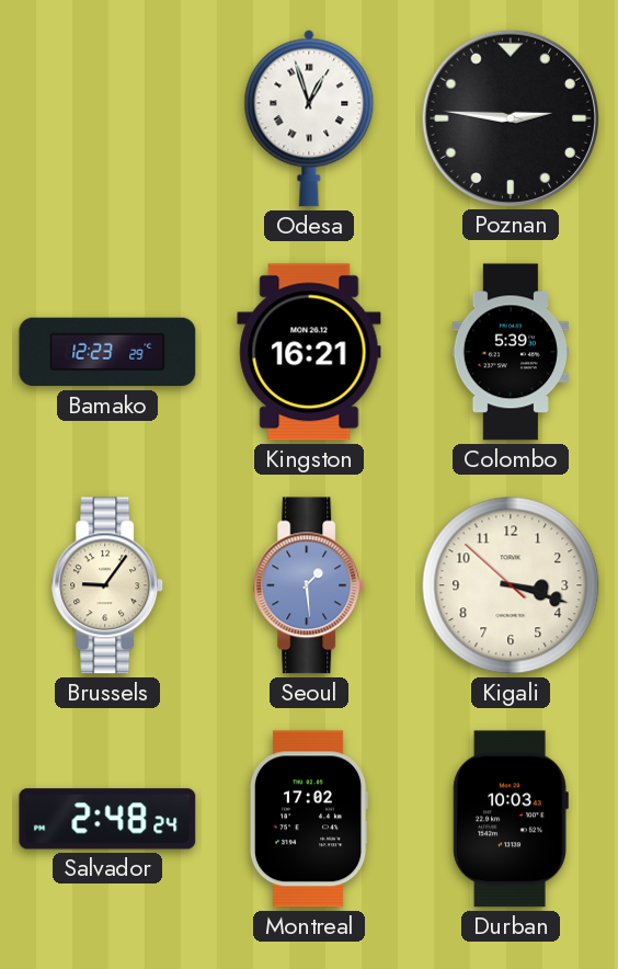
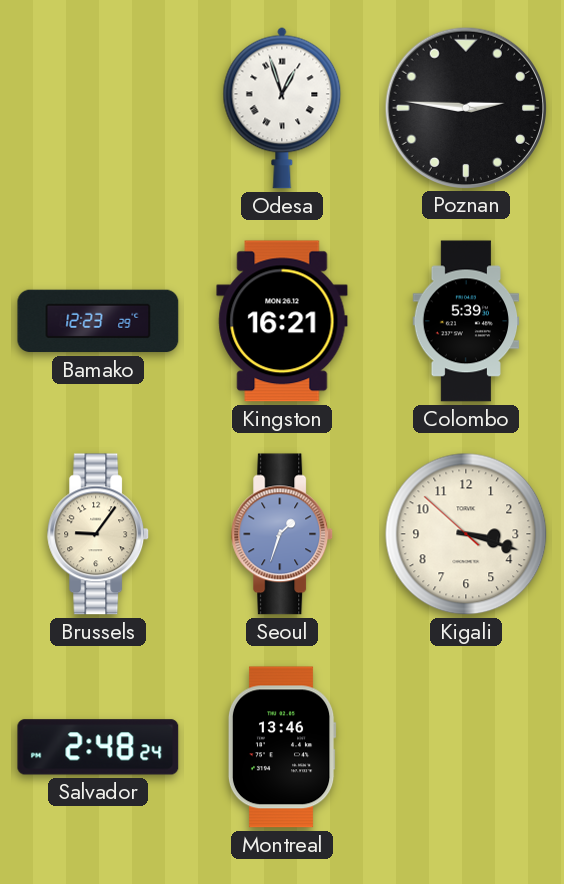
Seoul: 1:29 -> 1:33 (283, 534)
Montreal: 17:02 -> 13:46 (282, 747)
Durban: 10:03 -> none (511, 819)
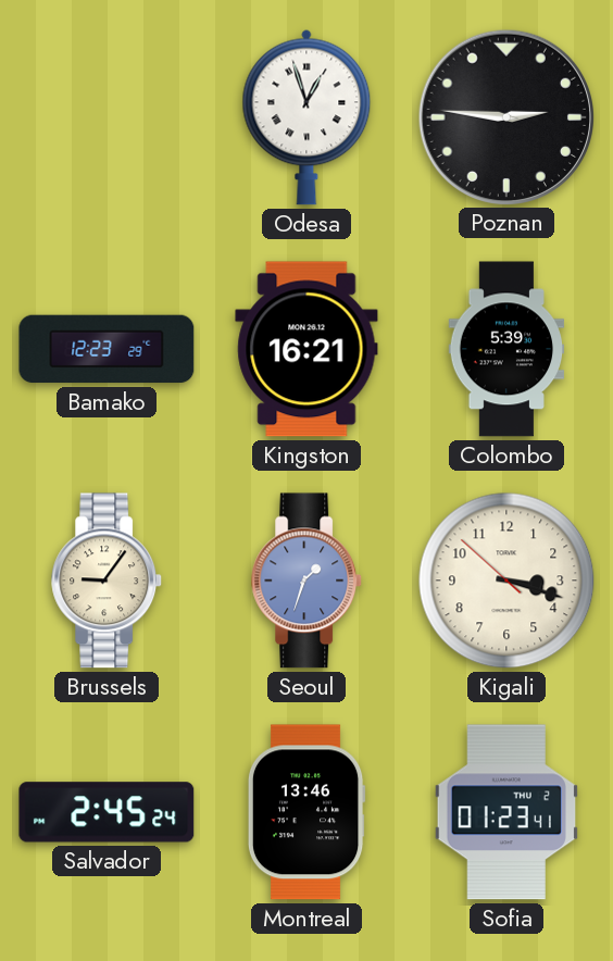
Salvador: 2:48 -> 2:45 (107, 812)
Sofia: none -> 01:23 (506, 812)
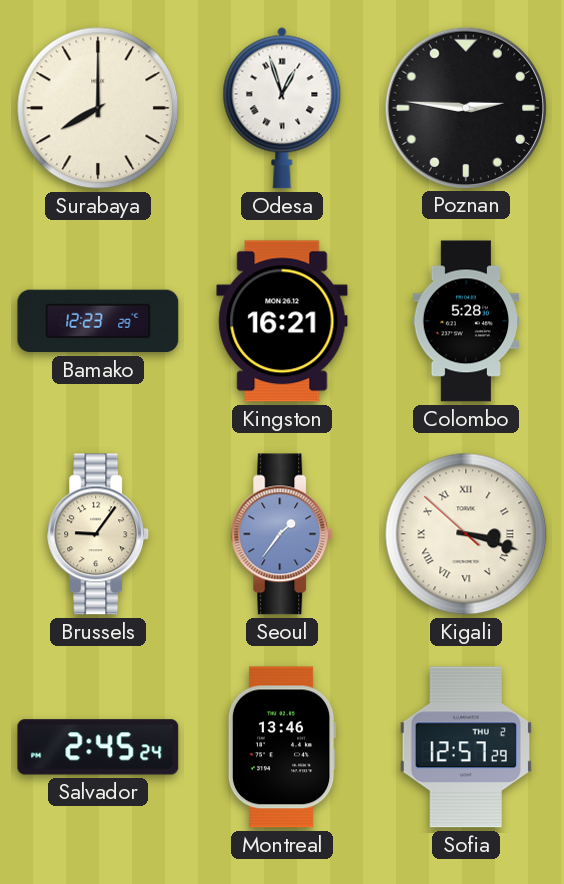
Surabaya: none -> 8:00 (98, 108)
Colombo: 5:39 -> 5:28 (466, 321)
Seoul: 1:33 -> 1:36 (283, 534)
Kigali numerals: Arabic -> Roman (466, 534)
Sofia: 01:23 -> 12:57 (466, 747)
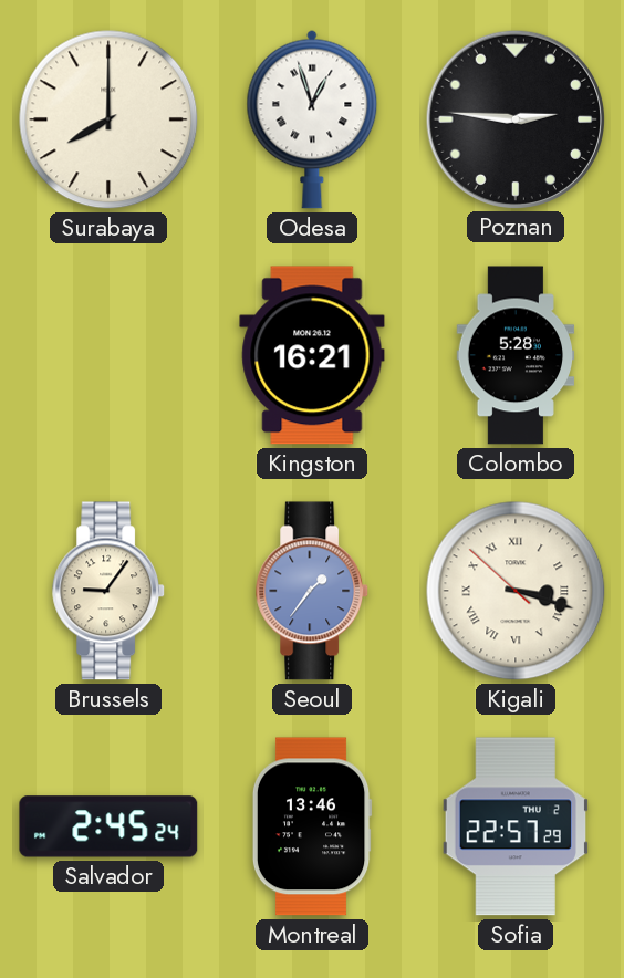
Bamako: 12:23 -> none (98, 321)
Sofia: 12:57 -> 22:57 (516, 826)
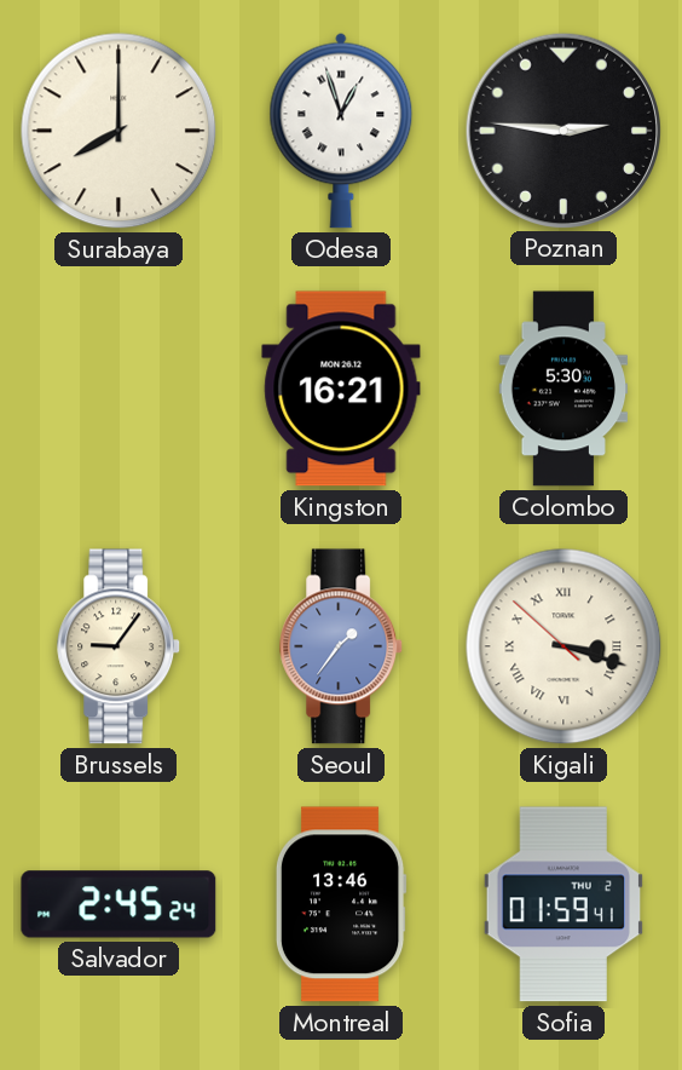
Colombo: 5:28 -> 5:30 (563, 389)
Sofia: 22:57 -> 01:59 (563, 904)
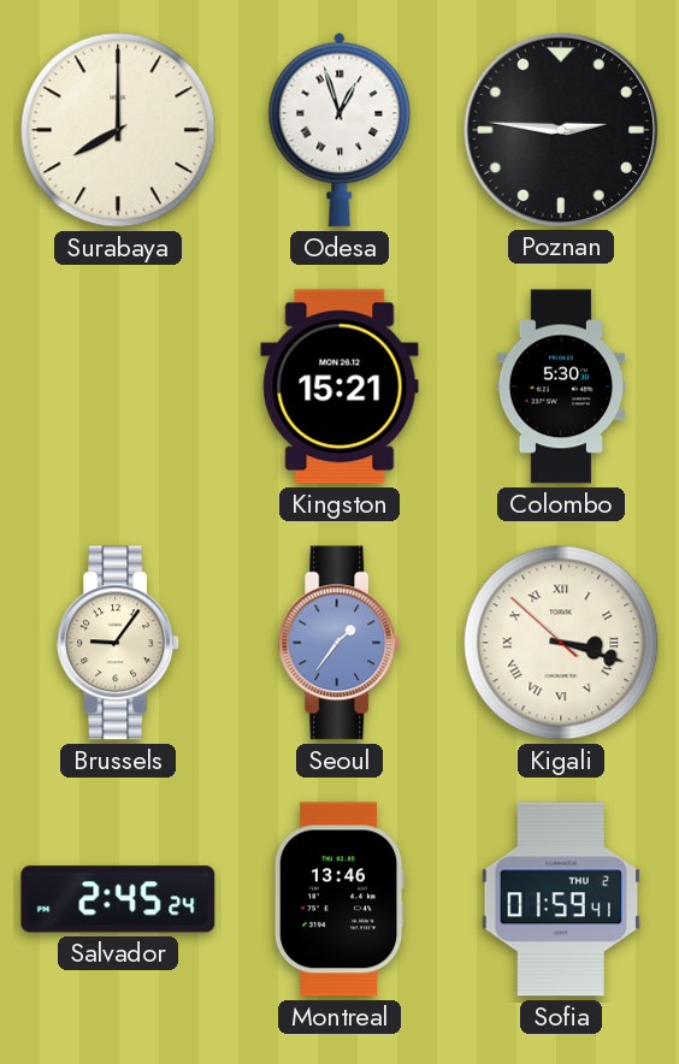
Kingston: 16:21 -> 15:21 (339, 386)
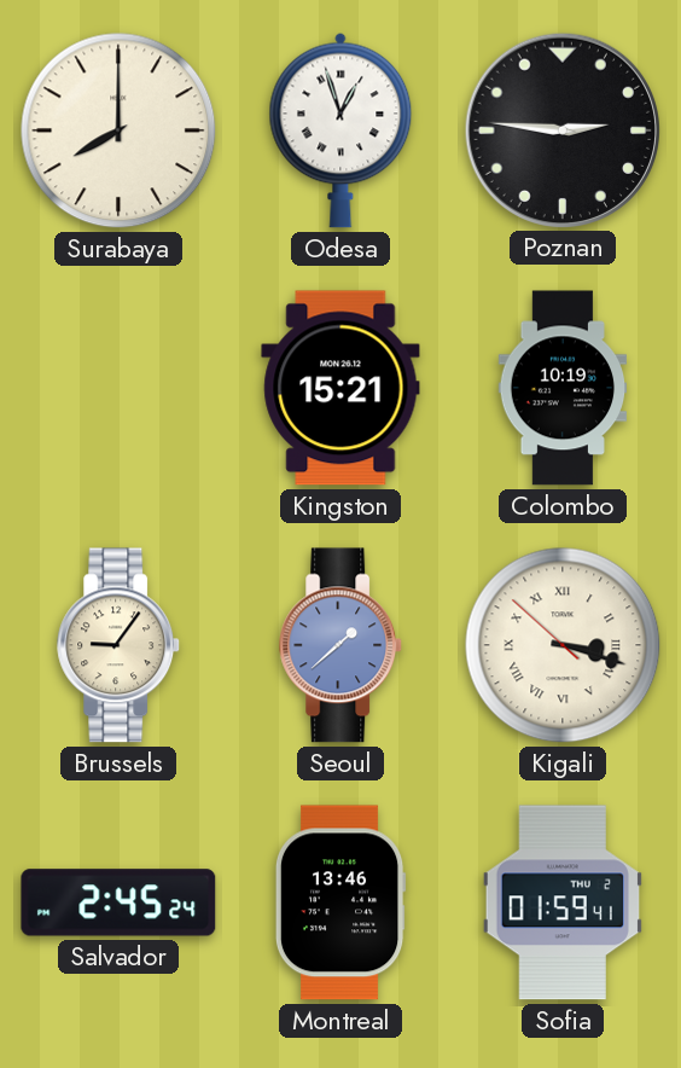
Colombo: 5:30 -> 10:19 (563, 388)
Seoul: 1:36 -> 1:38 (342, 645)
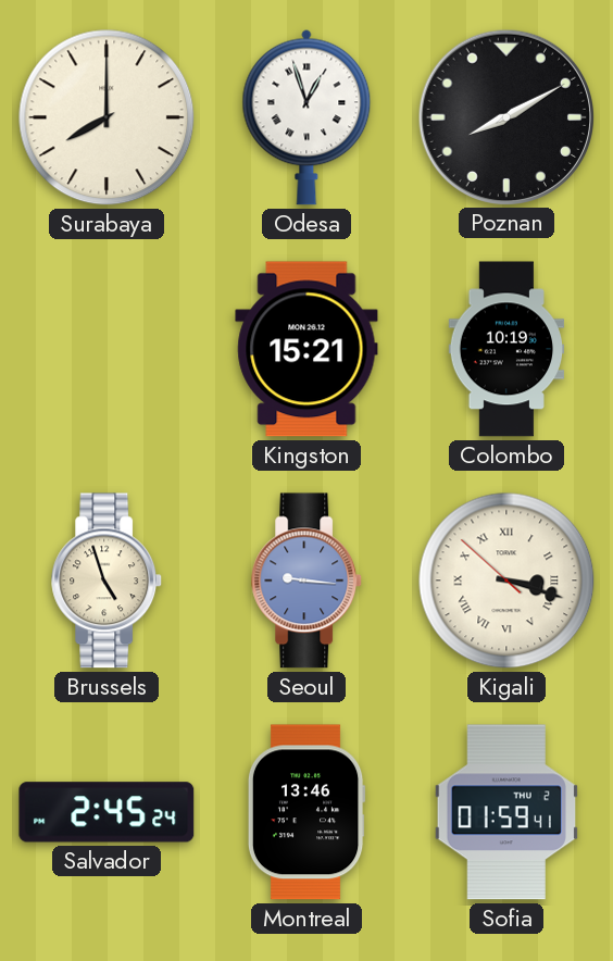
Poznan: 2:46 -> 8:10 (505, 116)
Brussels: 9:06 -> 4:57 (108, 581)
Seoul: 1:38 -> 9:16 (308, 581)
